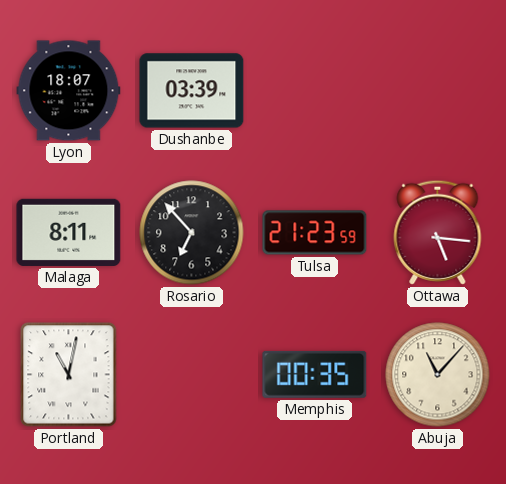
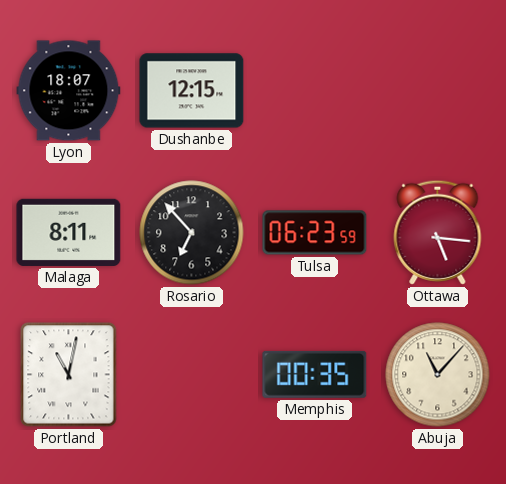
Dushanbe: 03:39 -> 12:15 (192, 91)
Tulsa: 21:23 -> 06:23 (315, 233)
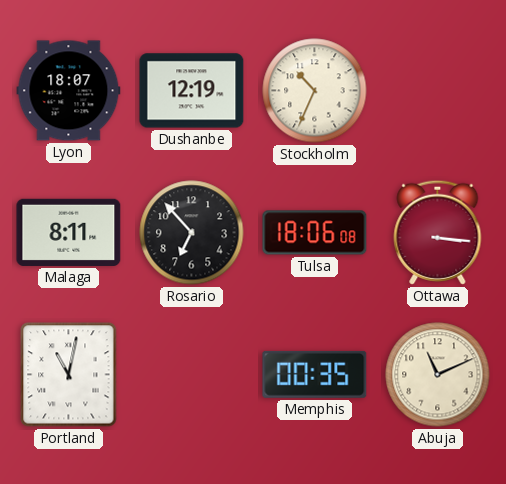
Dushanbe: 12:15 -> 12:19 (192, 91)
Stockholm: none -> 10:34 (315, 91)
Tulsa: 06:23 -> 18:06 (315, 233)
Ottawa: 5:16 -> 3:16 (438, 232)
Abuja: 11:07 -> 11:11 (438, 375)
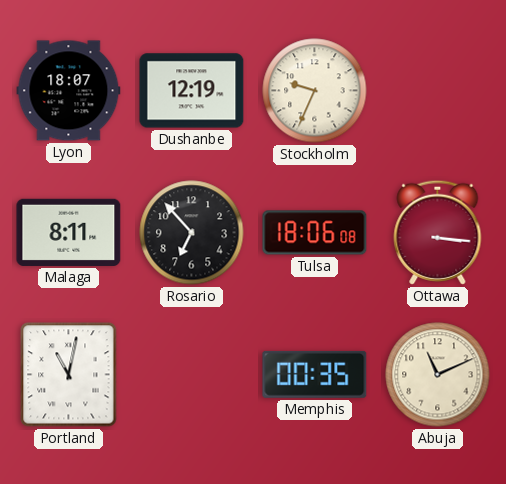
Stockholm: 10:34 -> 9:34 (315, 91)
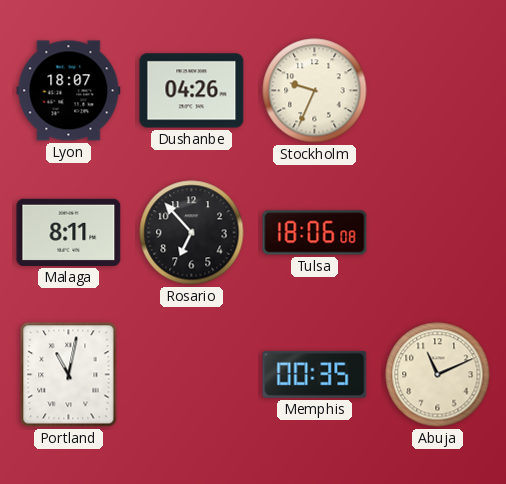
Dushanbe: 12:19 -> 04:26 (192, 91)
Ottawa: 3:16 -> none (438, 232)
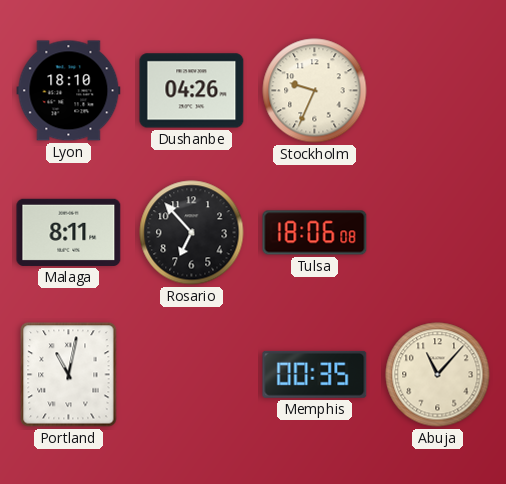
Lyon: 18:07 -> 18:10 (69, 91)
Abuja: 11:11 -> 11:07 (438, 375)
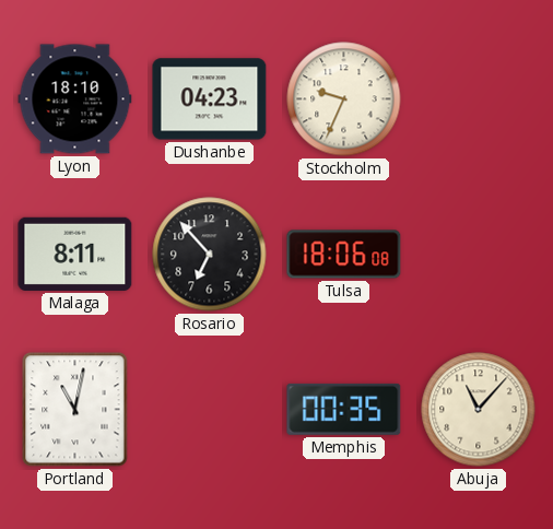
Dushanbe: 04:26 -> 04:23 (210, 99)
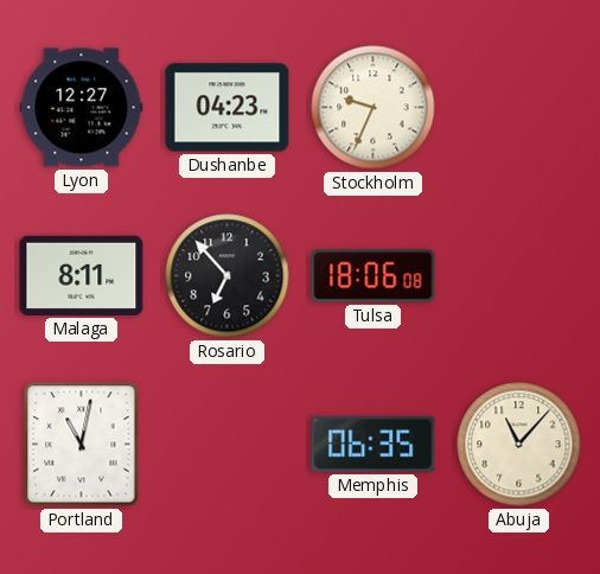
Lyon: 18:10 -> 12:27 (82, 108)
Memphis: 00:35 -> 06:35 (374, 444)
